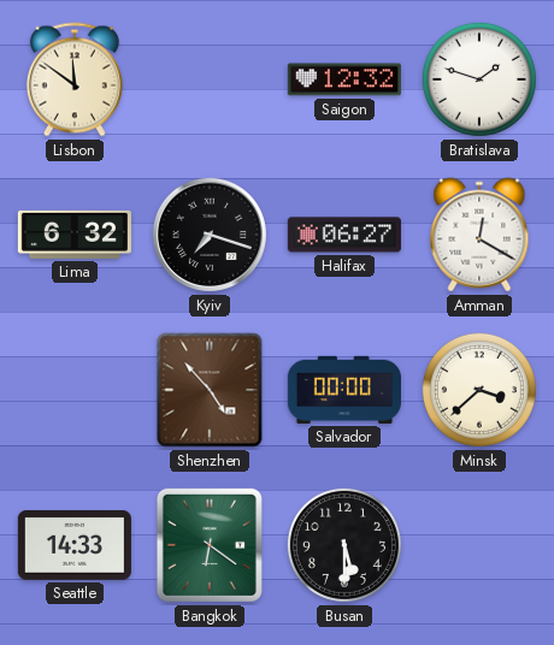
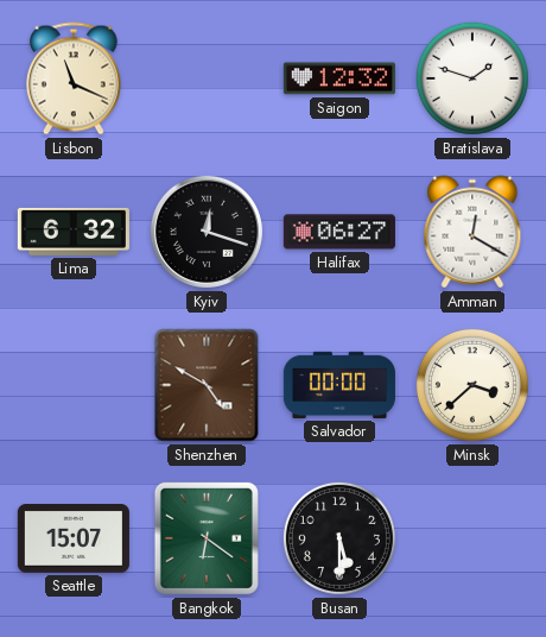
Lisbon: 11:51 -> 11:19 (74, 78)
Kyiv: 7:18 -> 12:18 (207, 232)
Shenzhen: 4:53 -> 4:50 (207, 385)
Seattle: 14:33 -> 15:07 (74, 540)
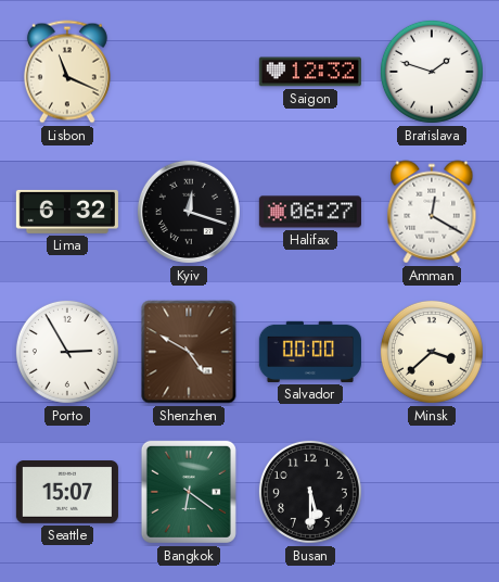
Porto: none -> 2:55 (67, 352)
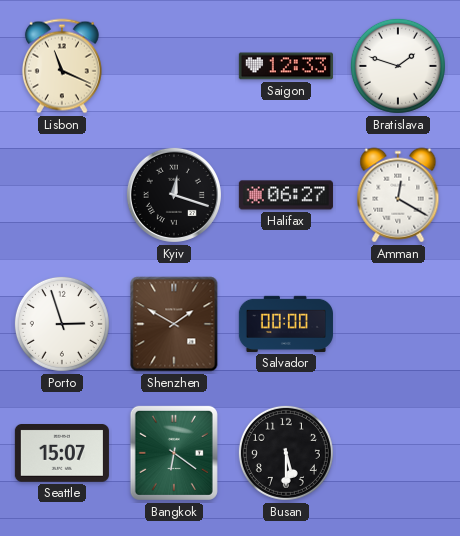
Saigon: 12:32 -> 12:33 (286, 66)
Lima: 6:32 -> none (67, 212)
Porto: 2:55 -> 2:57 (62, 324)
Shenzhen: 4:50 -> 1:50 (174, 324)
Minsk: 3:38 -> none (432, 352)
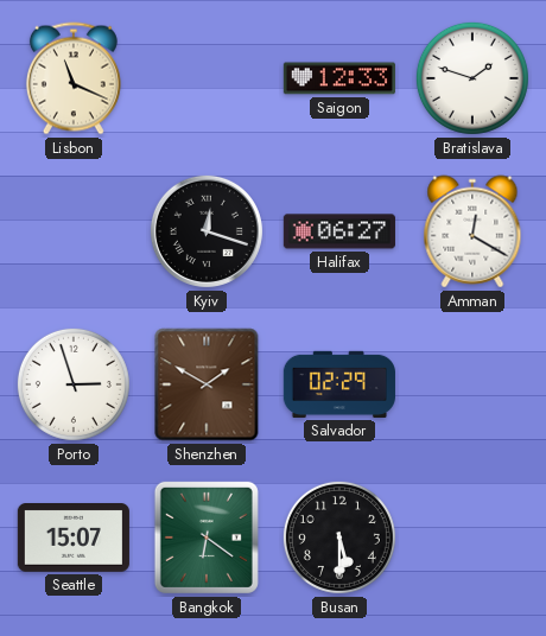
Salvador: 00:00 -> 02:29 (339, 384)
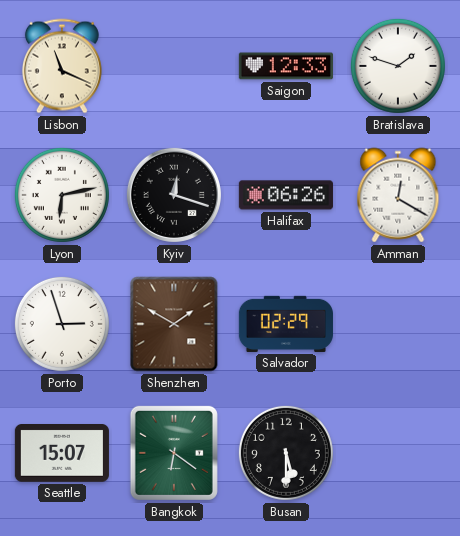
Lyon: none -> 6:13 (62, 195)
Halifax: 06:27 -> 06:26 (286, 195)
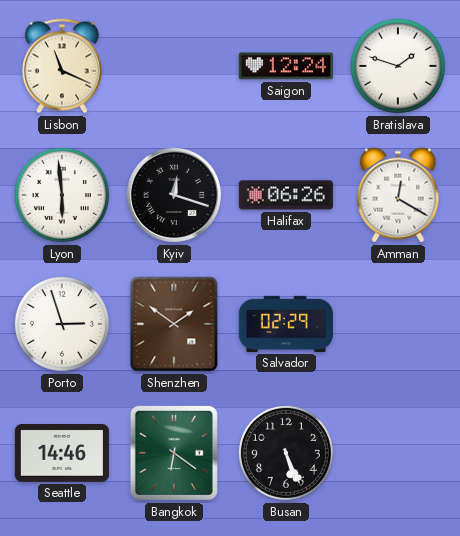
Saigon: 12:33 -> 12:24 (286, 66)
Lyon: 6:13 -> 5:59 (62, 195)
Shenzhen: 1:50 -> 1:51 (174, 324)
Seattle: 15:07 -> 14:46 (62, 454)
Busan: 5:30 -> 5:26 (286, 453)
